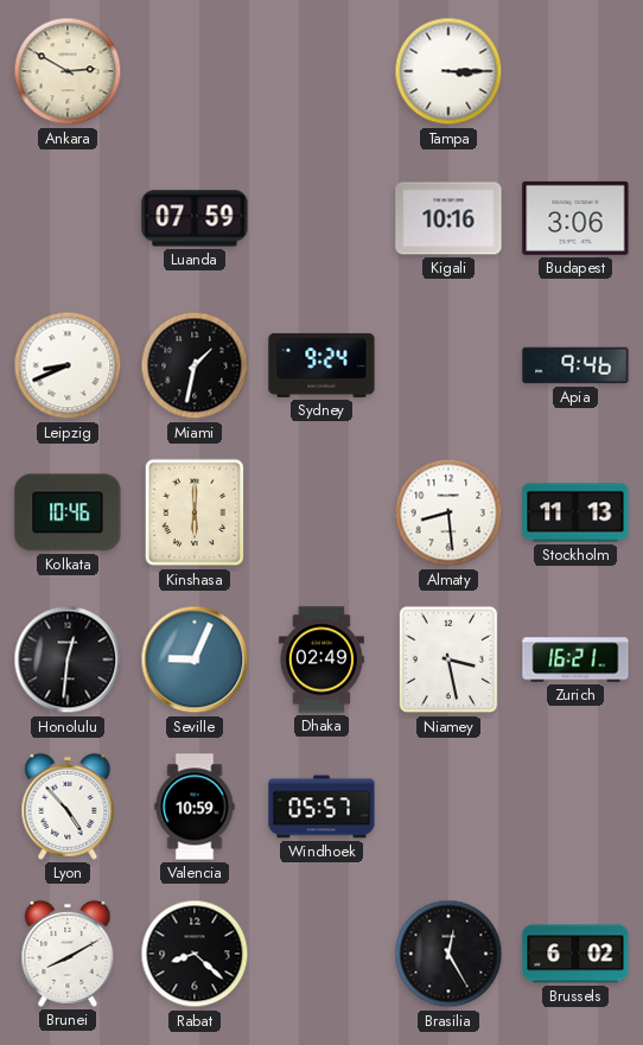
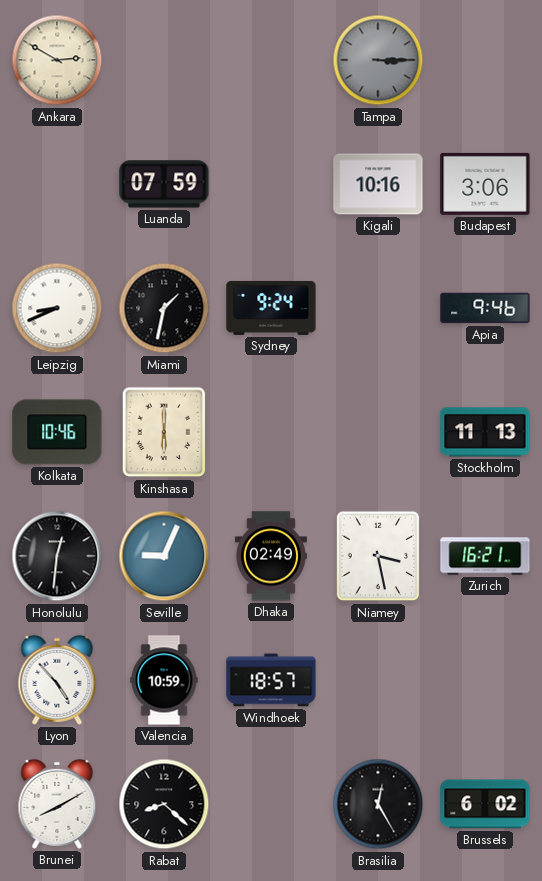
Tampa dial: white -> grey (378, 60)
Almaty: 8:29 -> none (448, 512)
Windhoek: 05:57 -> 18:57 (271, 680)
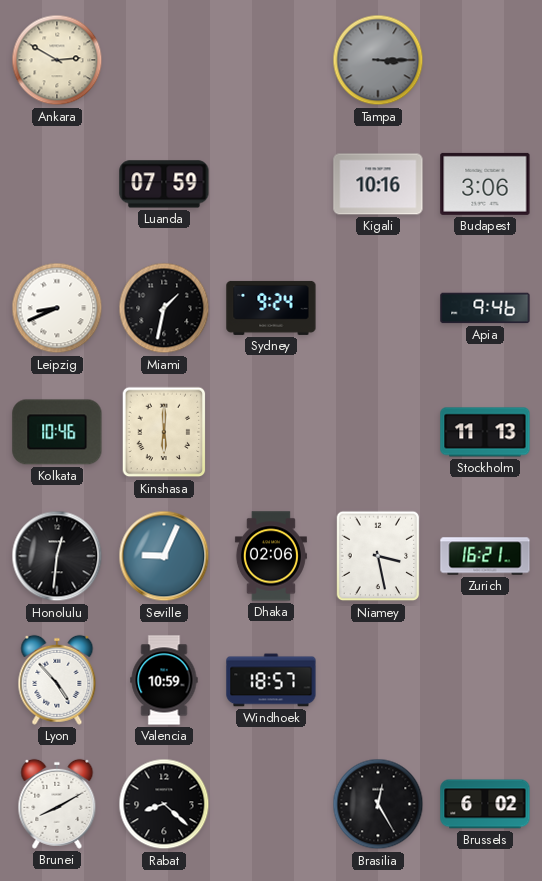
Dhaka: 02:49 -> 02:06 (271, 556)
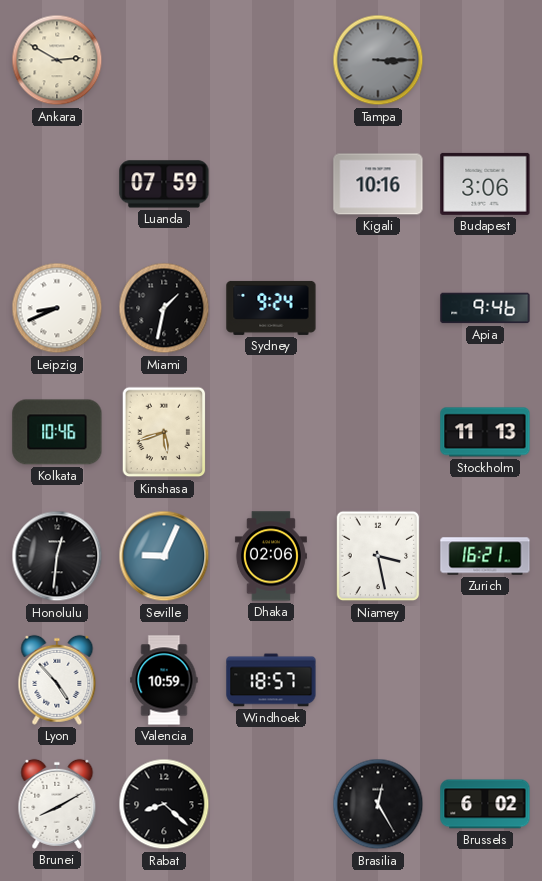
Kinshasa: 6:00 -> 5:42 (164, 432)
